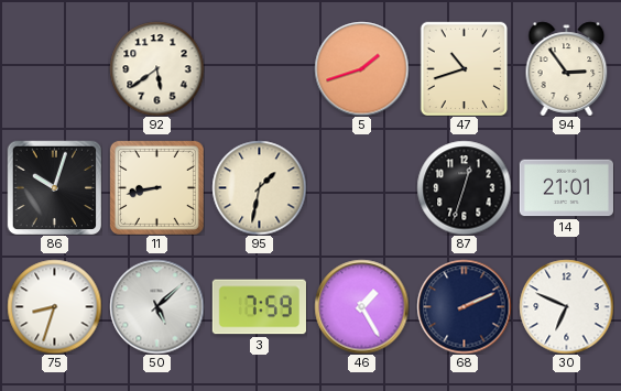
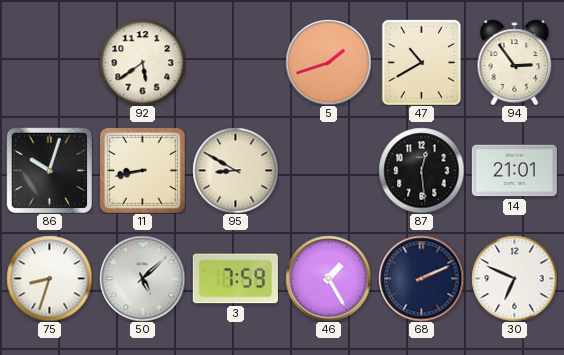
47: 10:42 -> 10:40 (422, 62)
95: 1:32 -> 8:50 (235, 170)
87: 12:33 -> 12:29 (421, 170)
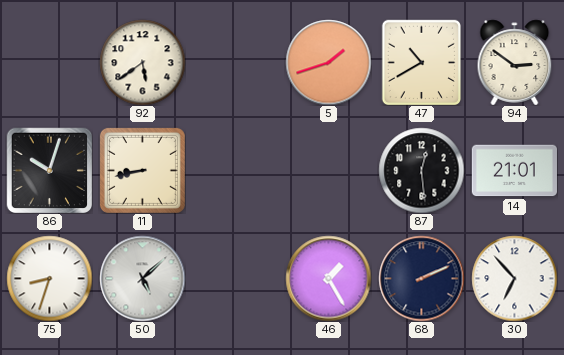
94: 2:54 -> 2:51 (515, 62)
95: 8:50 -> none (235, 170)
3: 7:59 -> none (235, 279)
30: 6:49 -> 6:53 (514, 278)
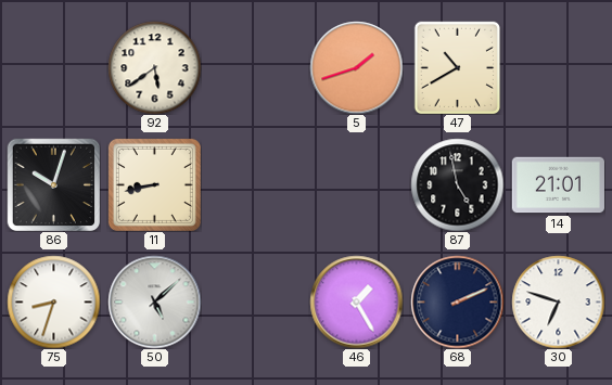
94: 2:51 -> none (515, 62)
87: 12:29 -> 4:58 (457, 184)
30: 6:53 -> 6:48 (558, 301)
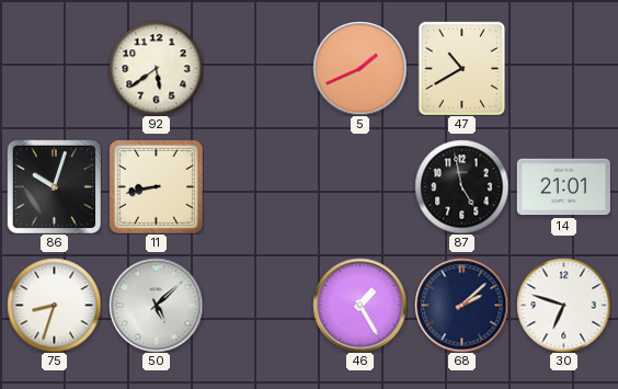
5: 1:42 -> 1:41 (359, 68)
68: 2:11 -> 2:08 (461, 305)
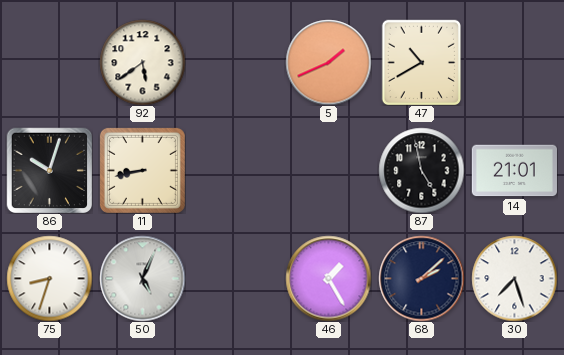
50: 5:08 -> 5:04 (142, 278)
30: 6:48 -> 7:27 (514, 278)
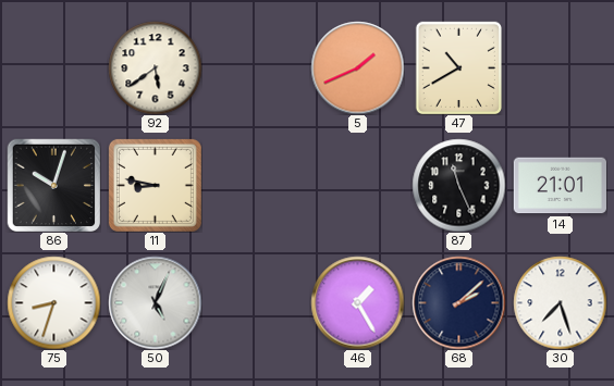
11: 8:43 -> 8:47 (155, 185)
87: 4:58 -> 11:26 (458, 185)
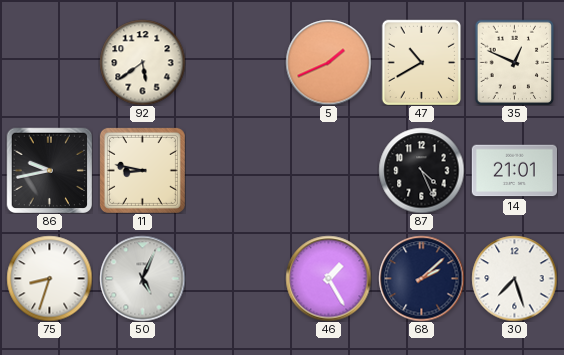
35: none -> 12:49 (515, 62)
86: 10:03 -> 9:43 (49, 170)
87: 11:26 -> 4:26 (421, 170)
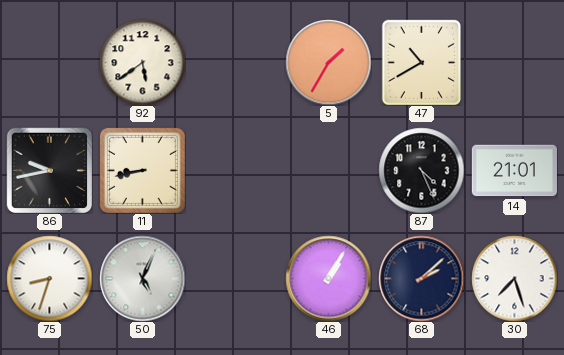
5: 1:41 -> 1:35 (328, 62)
35: 12:49 -> none (515, 62)
11: 8:47 -> 8:43 (142, 170)
46: 1:25 -> 1:05 (328, 278)
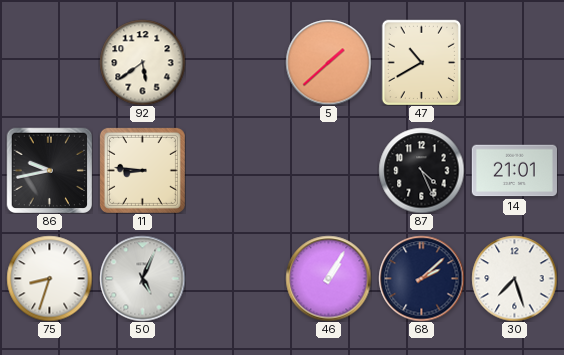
5: 1:35 -> 1:38 (328, 62)
11: 8:43 -> 8:46 (142, 170)
